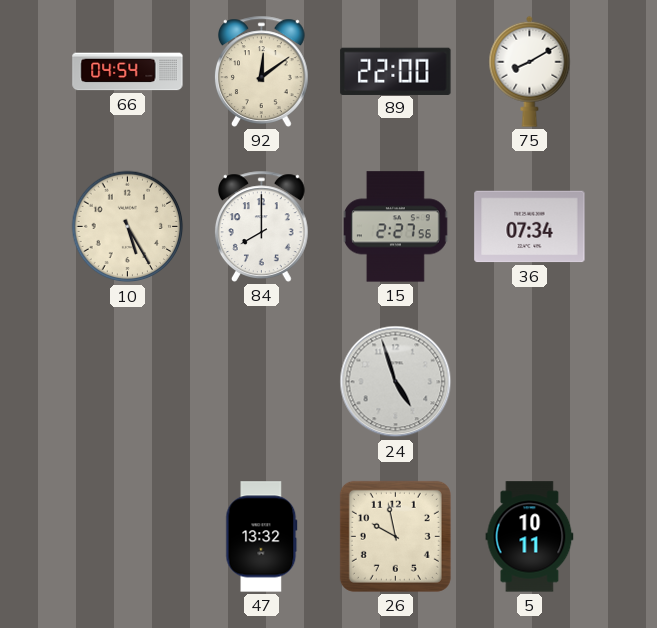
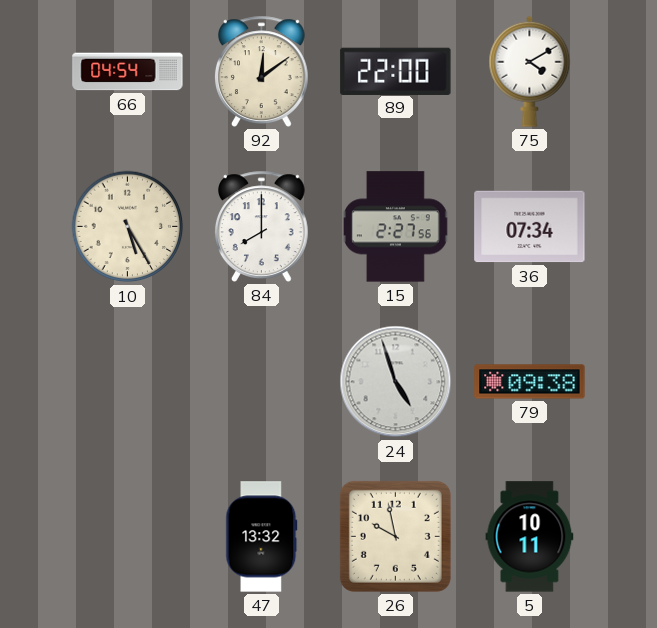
75: 8:10 -> 4:10 (530, 71)
79: none -> 09:38 (530, 382)
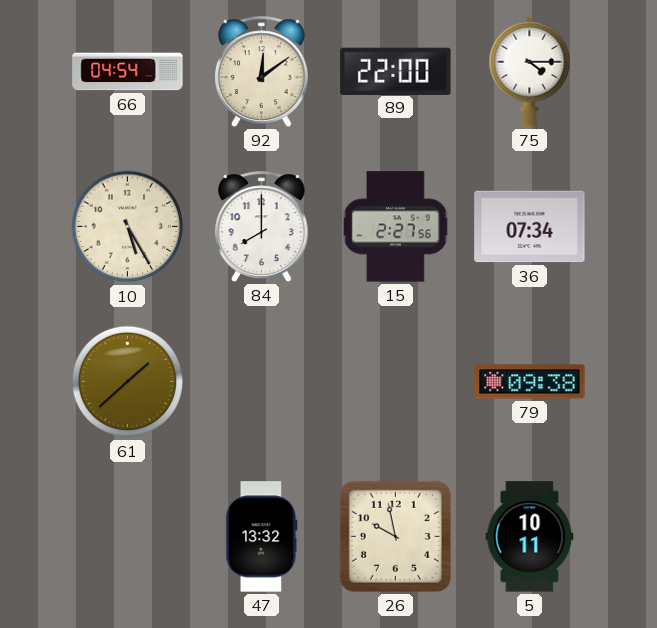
75: 4:10 -> 4:15 (530, 71)
61: none -> 1:38 (128, 382)
24: 4:57 -> none (396, 382)
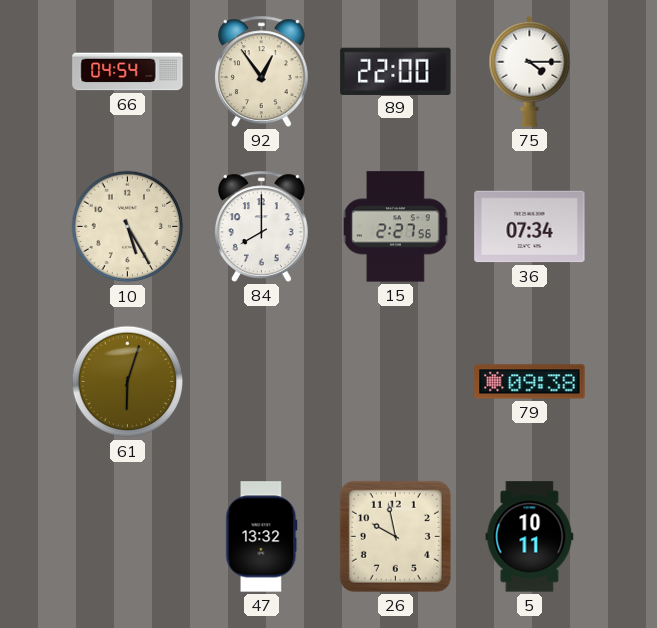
92: 12:09 -> 12:54 (261, 71)
61: 1:38 -> 6:03 (128, 382)
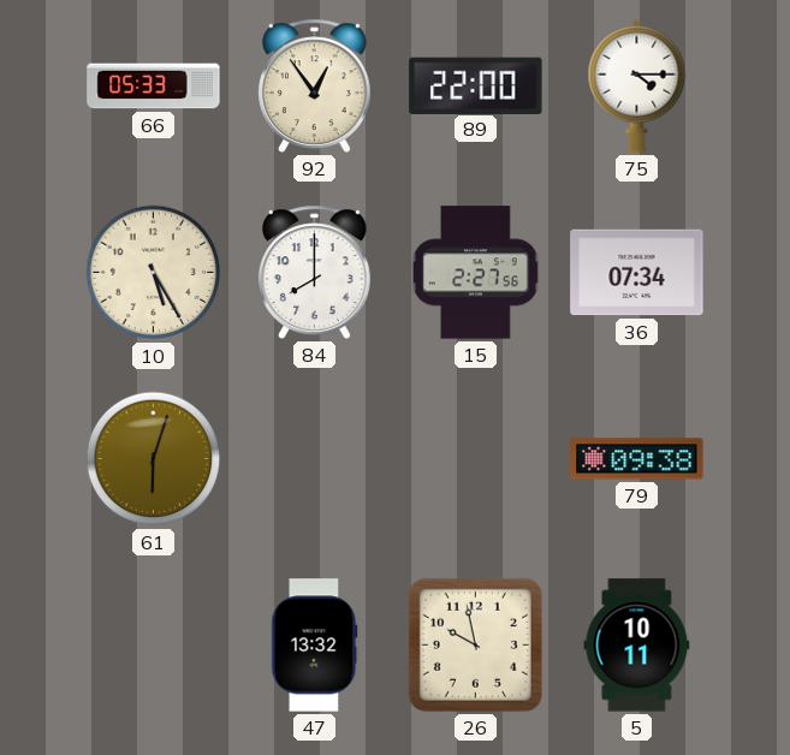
66: 04:54 -> 05:33 (154, 87)
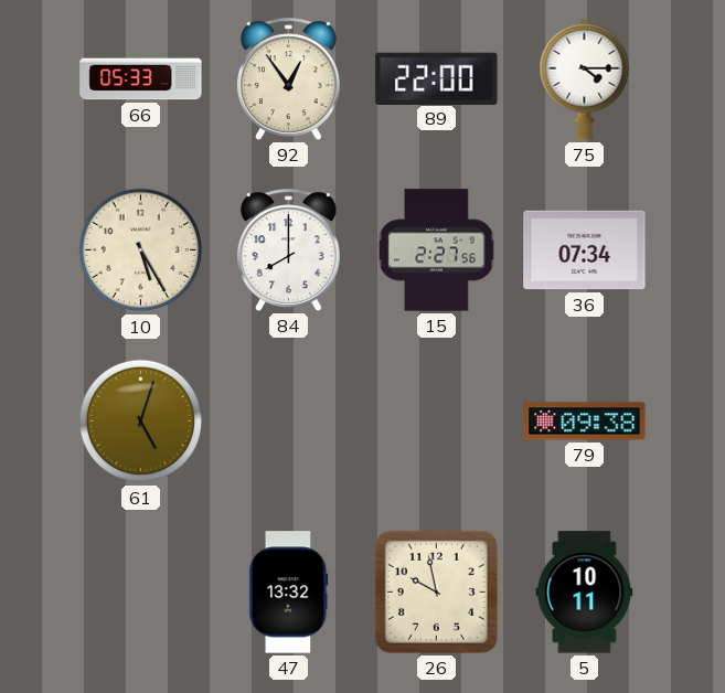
61: 6:03 -> 5:03 (141, 422)
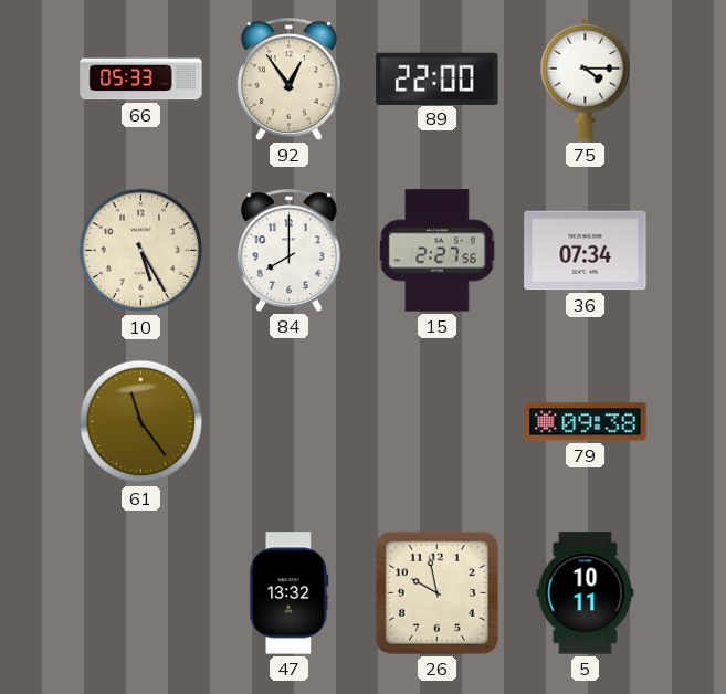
61: 5:03 -> 11:24 (141, 422)
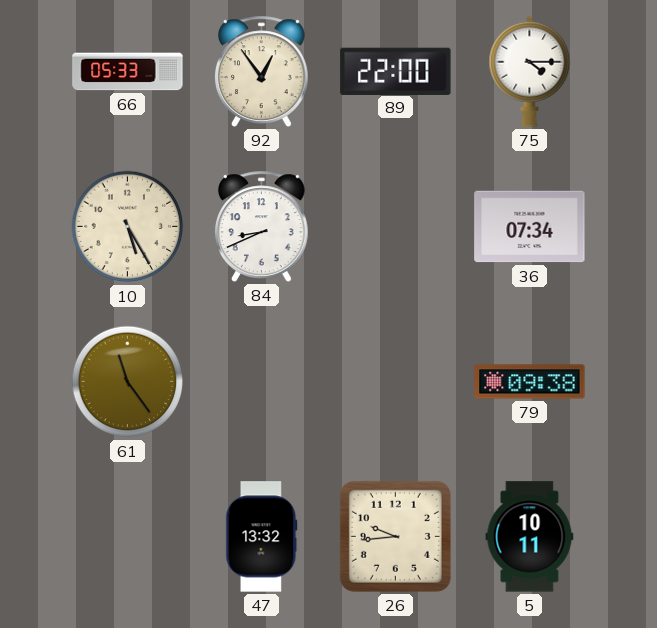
84: 8:00 -> 8:41 (261, 226)
15: 2:27 -> none (436, 251)
26: 9:58 -> 9:44 (395, 536)
